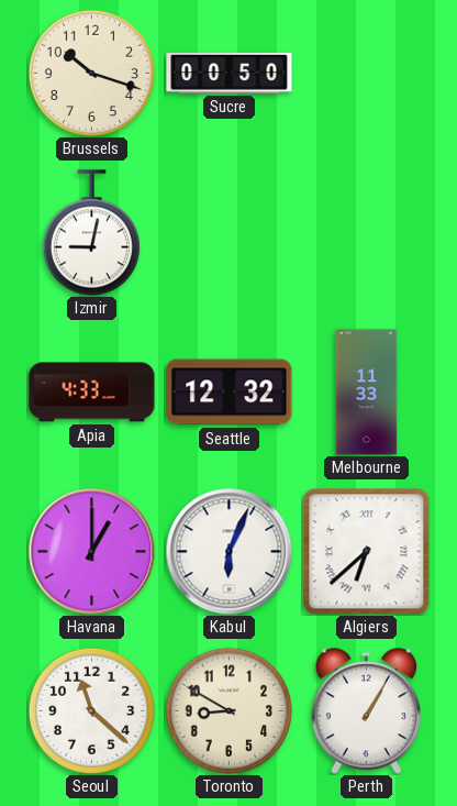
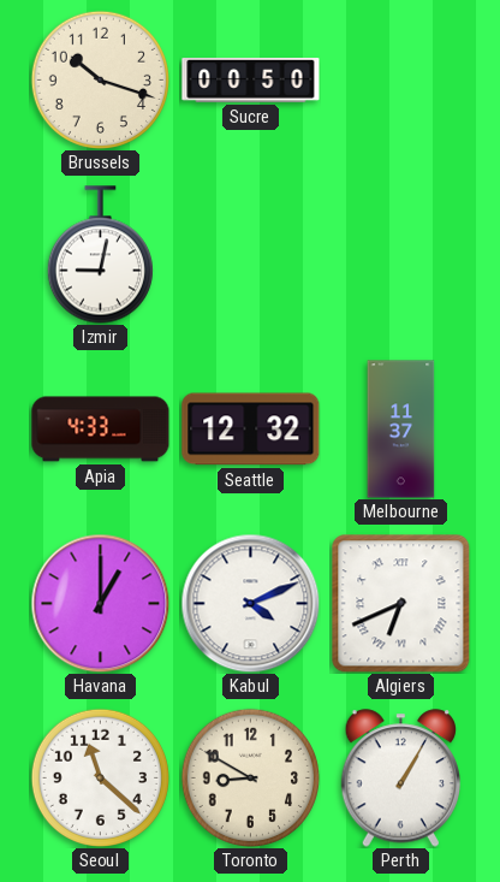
Melbourne: 11:33 -> 11:37 (401, 430)
Kabul: 6:04 -> 4:11 (250, 603)
Algiers: 6:38 -> 6:41 (401, 604)
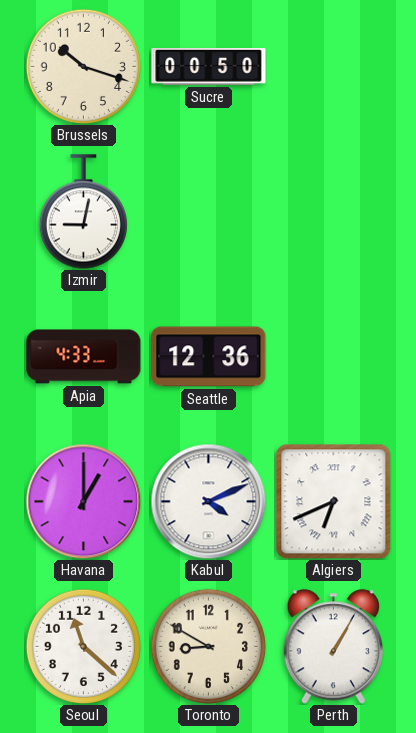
Seattle: 12:32 -> 12:36 (209, 357)
Melbourne: 11:37 -> none (401, 430)
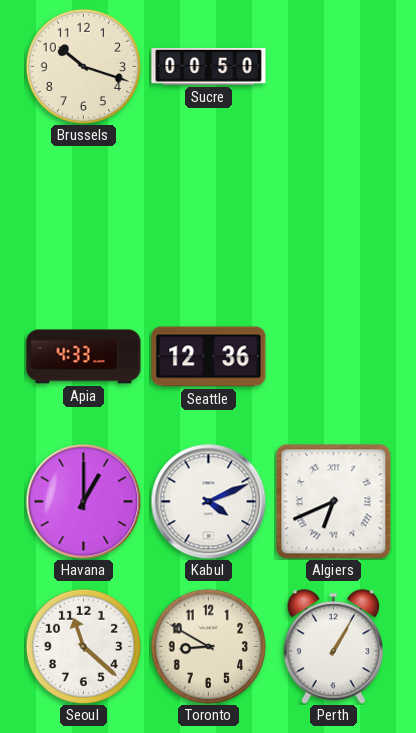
Izmir: 9:02 -> none (83, 212)
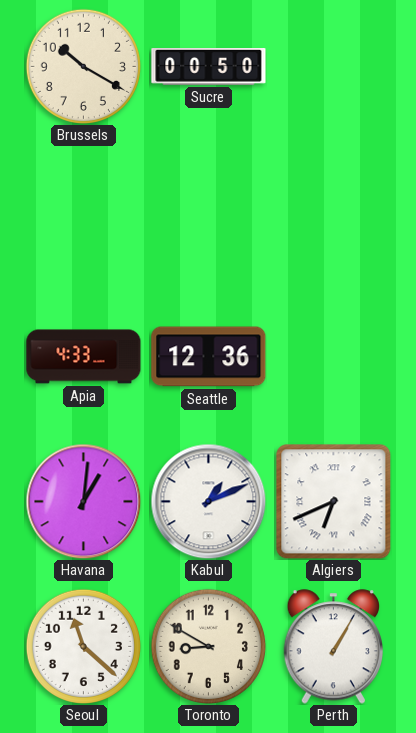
Brussels: 10:18 -> 10:20 (83, 66)
Havana: 1:00 -> 1:01 (83, 501)
Kabul: 4:11 -> 1:11 (208, 501)
